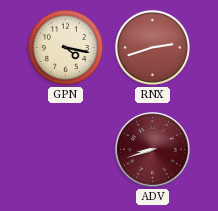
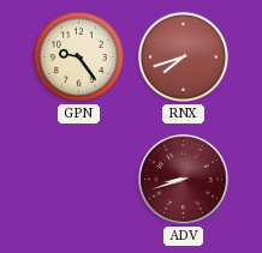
GPN: 4:17 -> 9:24 (78, 56)
RNX: 2:42 -> 7:42 (183, 56)
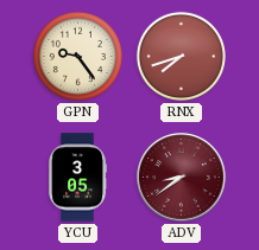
YCU: none -> 3:05 (78, 178)
ADV: 8:42 -> 8:39 (182, 178)
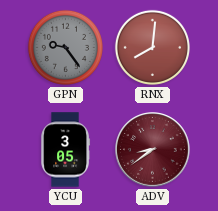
GPN dial: cream -> grey (65, 47)
RNX: 7:42 -> 8:01 (152, 47)
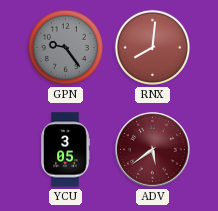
ADV: 8:39 -> 5:39 (153, 150)
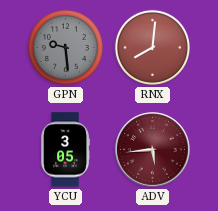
GPN: 9:24 -> 9:29 (65, 47)
ADV: 5:39 -> 5:44 (153, 150)
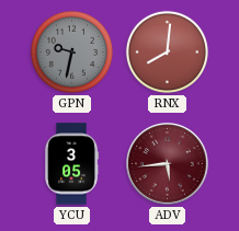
GPN: 9:29 -> 9:32 (71, 51)
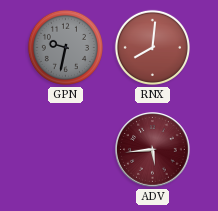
YCU: 3:05 -> none (72, 164)
